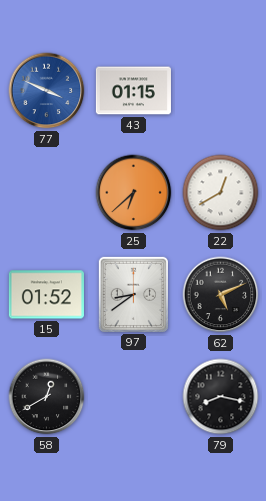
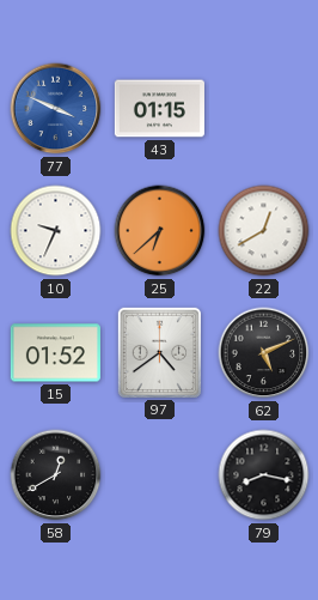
10: none -> 9:34 (56, 231)
97: 8:39 -> 4:39 (159, 352)
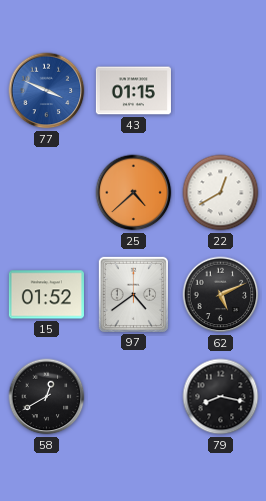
10: 9:34 -> none (56, 231)
25: 6:38 -> 4:38 (134, 193)
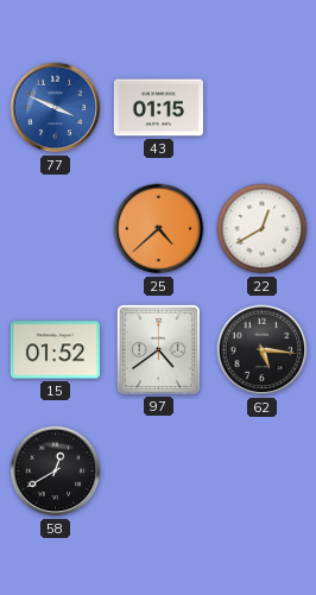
62: 5:11 -> 5:16 (263, 350)
79: 8:17 -> none (221, 397)
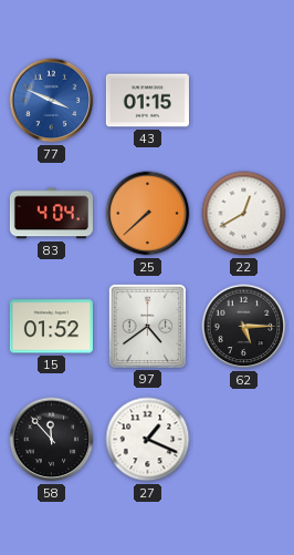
83: none -> 4:04 (51, 214)
25: 4:38 -> 7:38 (148, 214)
62: 5:16 -> 5:15 (244, 327)
58: 12:40 -> 11:53 (52, 440)
27: none -> 1:19 (148, 440)
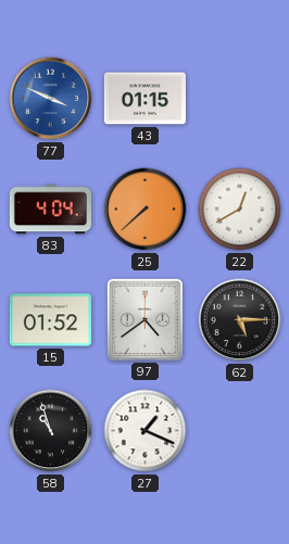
58: 11:53 -> 10:57 (51, 431)
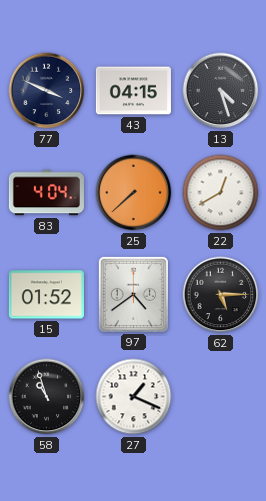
77 dial: blue -> navy (47, 91)
43: 01:15 -> 04:15 (133, 91)
13: none -> 4:27 (221, 91)
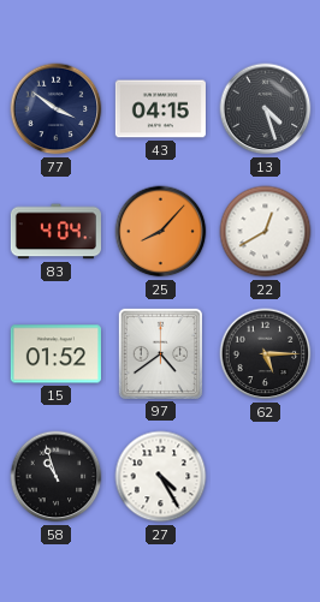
77: 3:49 -> 3:51 (57, 109)
25: 7:38 -> 8:07 (161, 232)
27: 1:19 -> 4:25 (161, 477)
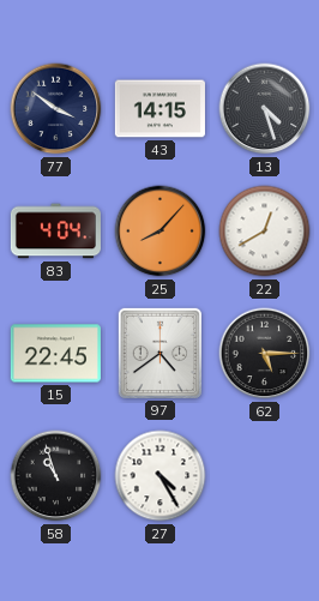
43: 04:15 -> 14:15 (159, 109)
15: 01:52 -> 22:45 (55, 354)
